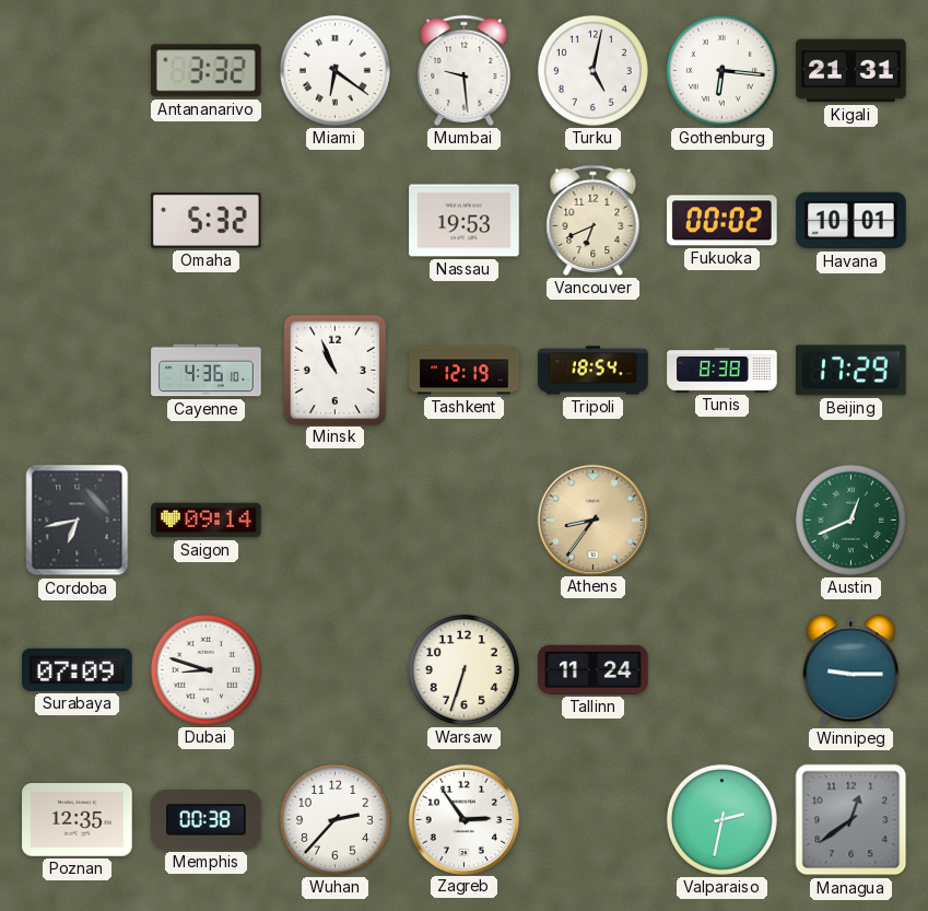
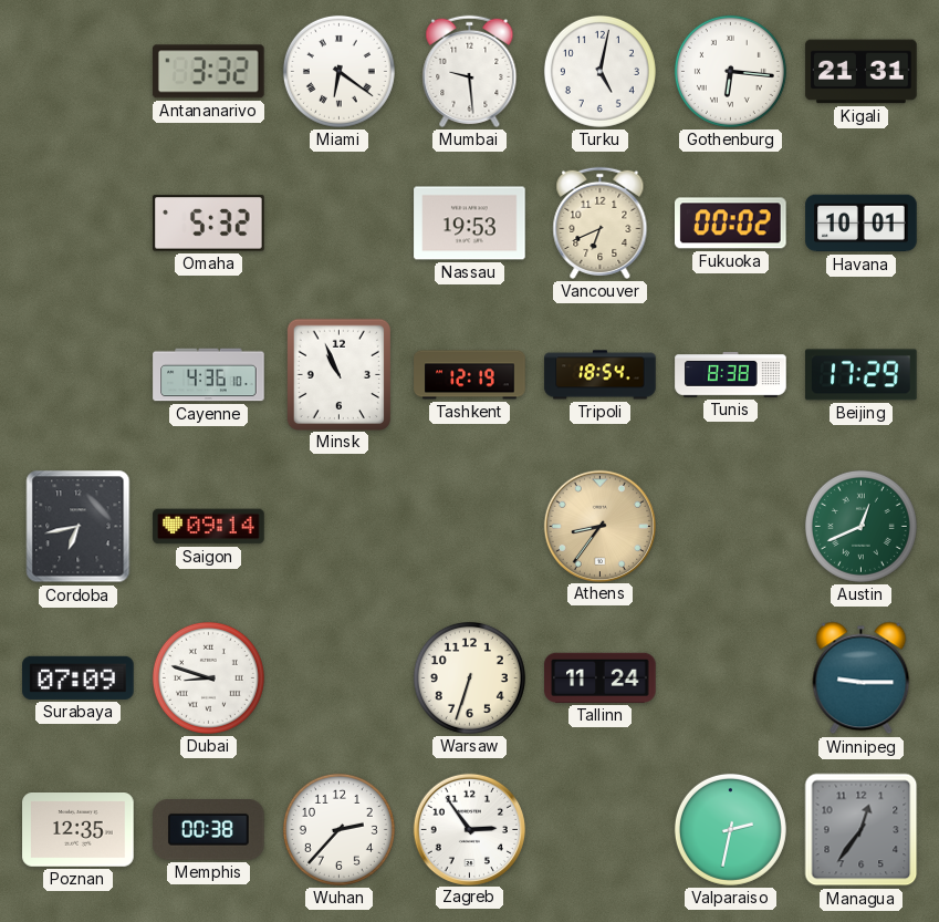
Managua: 12:39 -> 12:36 (862, 830)
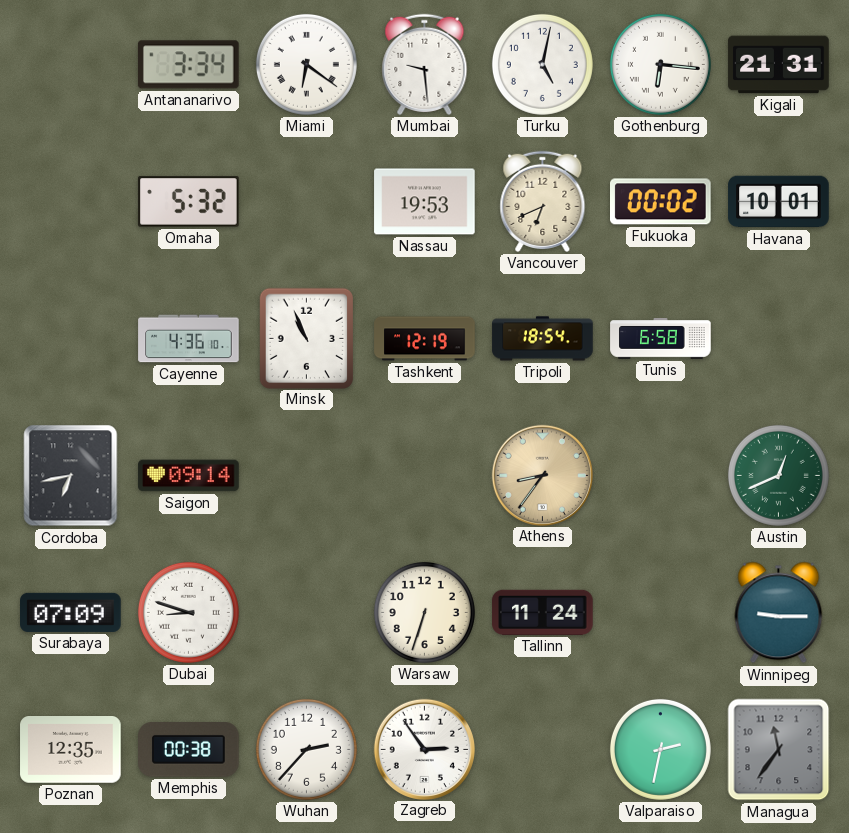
Antananarivo: 3:32 -> 3:34 (189, 65)
Tunis: 8:38 -> 6:58 (661, 339)
Beijing: 17:29 -> none (862, 375)
Managua: 12:36 -> 11:36 (779, 750)
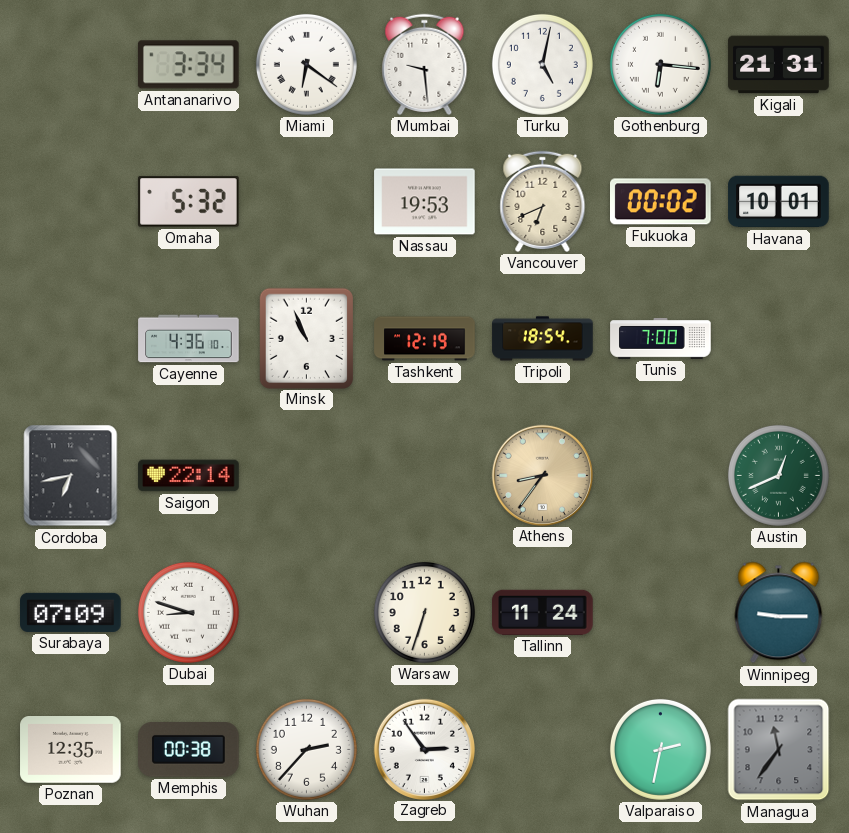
Tunis: 6:58 -> 7:00 (661, 339)
Saigon: 09:14 -> 22:14 (189, 476)
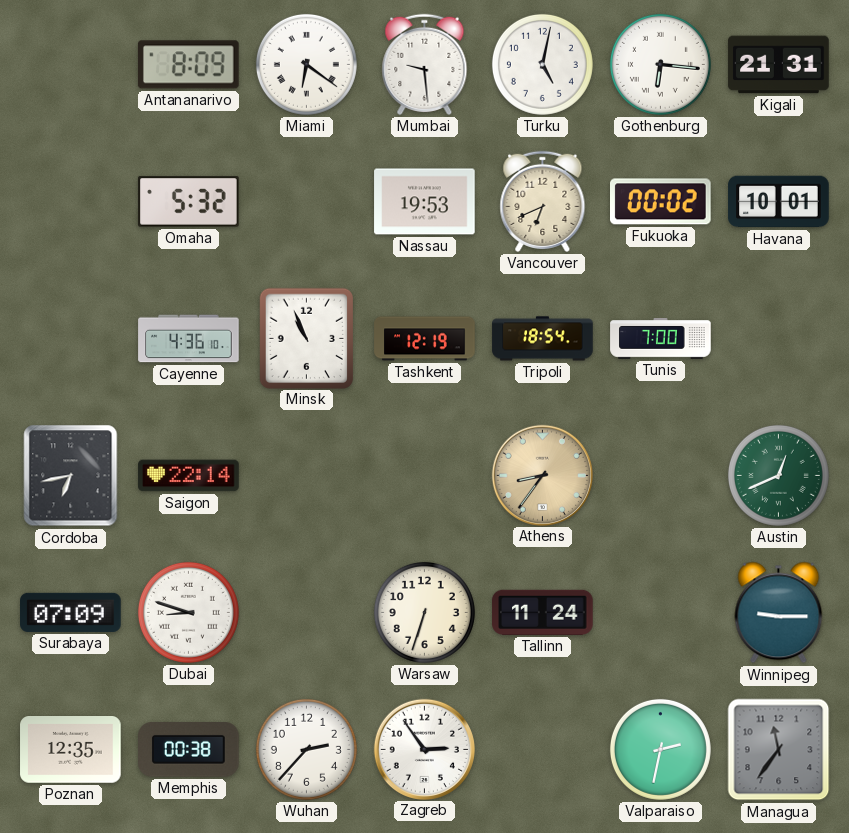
Antananarivo: 3:34 -> 8:09 (189, 65)
